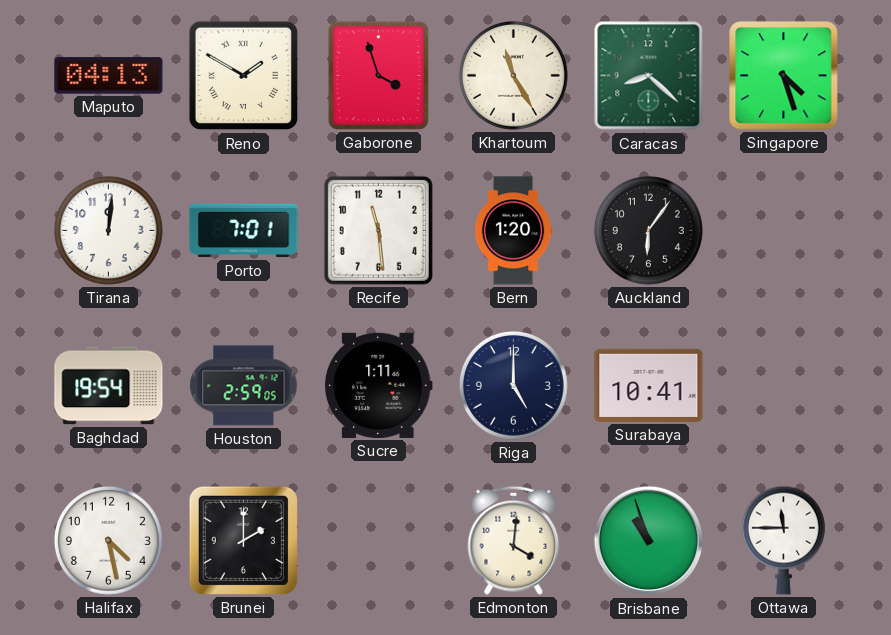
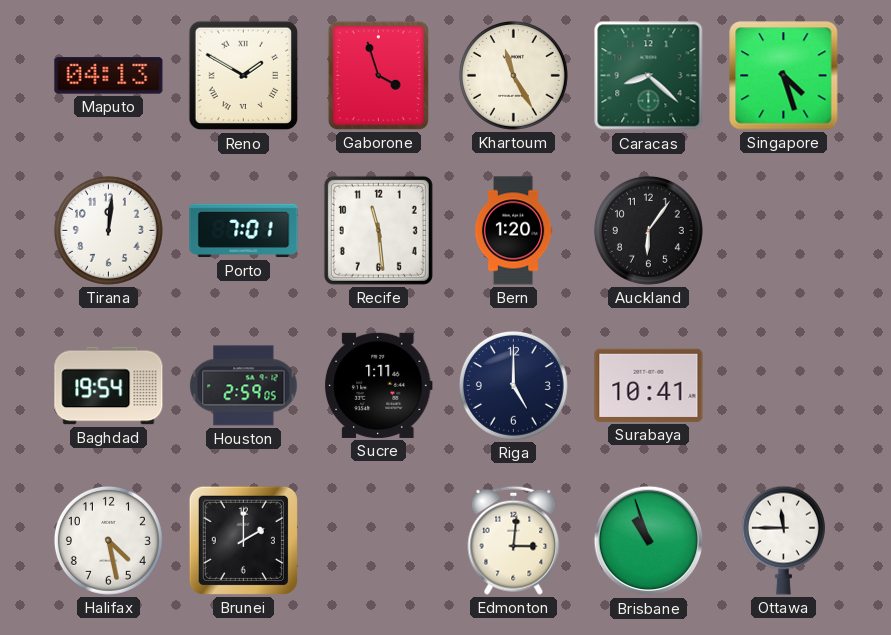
Edmonton: 4:01 -> 3:01 (514, 540)
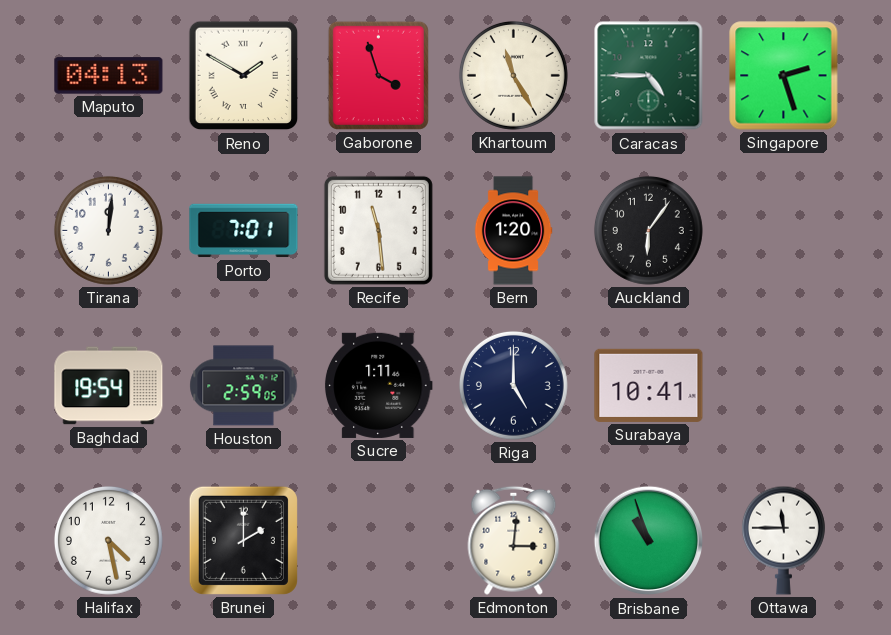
Caracas: 8:22 -> 4:45 (649, 76)
Singapore: 4:27 -> 2:27 (784, 76)
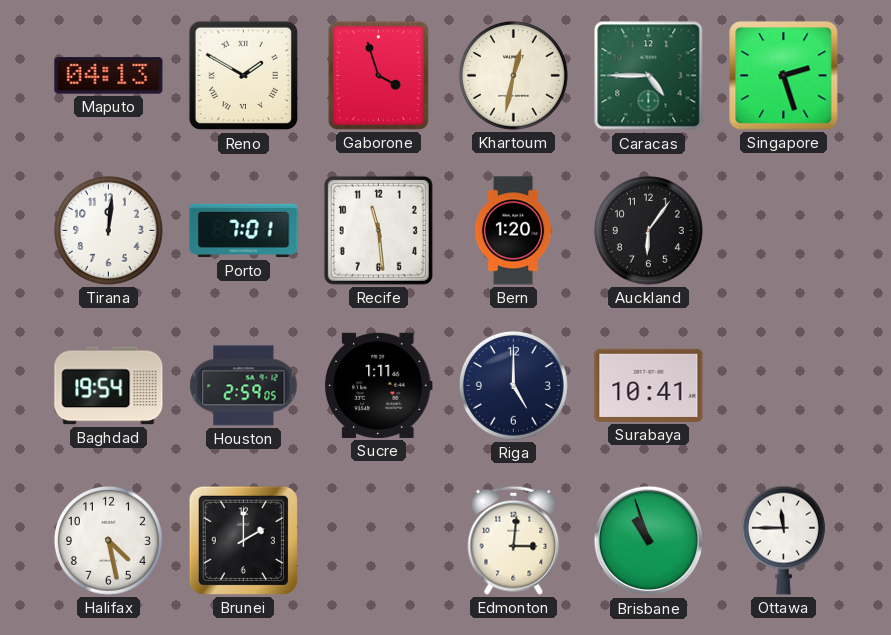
Khartoum: 11:25 -> 12:32 (513, 75)
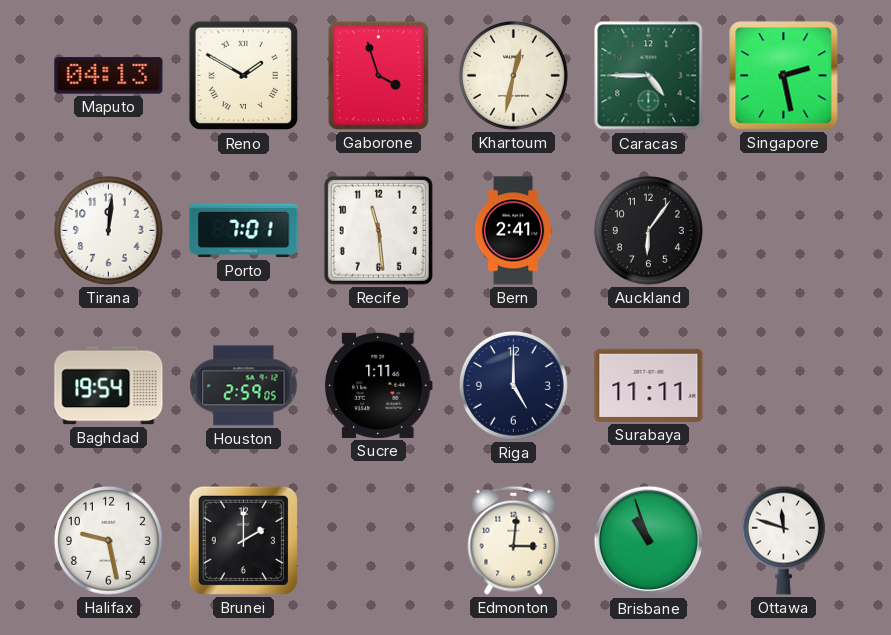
Singapore: 2:27 -> 2:28 (784, 76)
Bern: 1:20 -> 2:41 (513, 231)
Surabaya: 10:41 -> 11:11 (649, 385)
Halifax: 4:28 -> 9:28 (108, 540)
Ottawa: 11:45 -> 11:48 (783, 540)
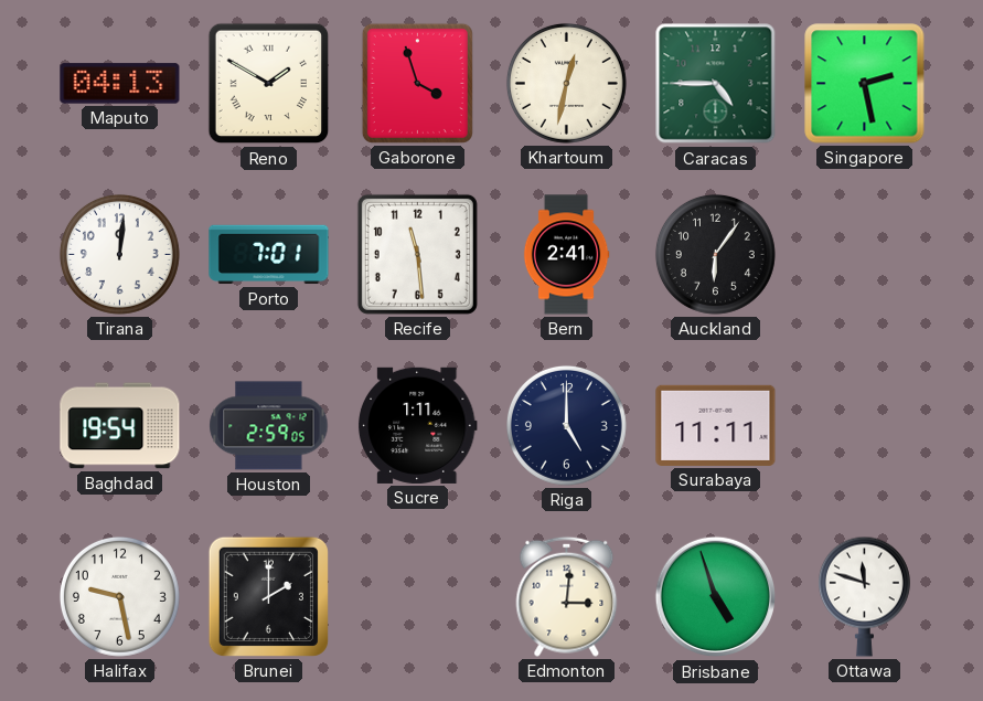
Brisbane: 10:57 -> 4:57 (716, 597)
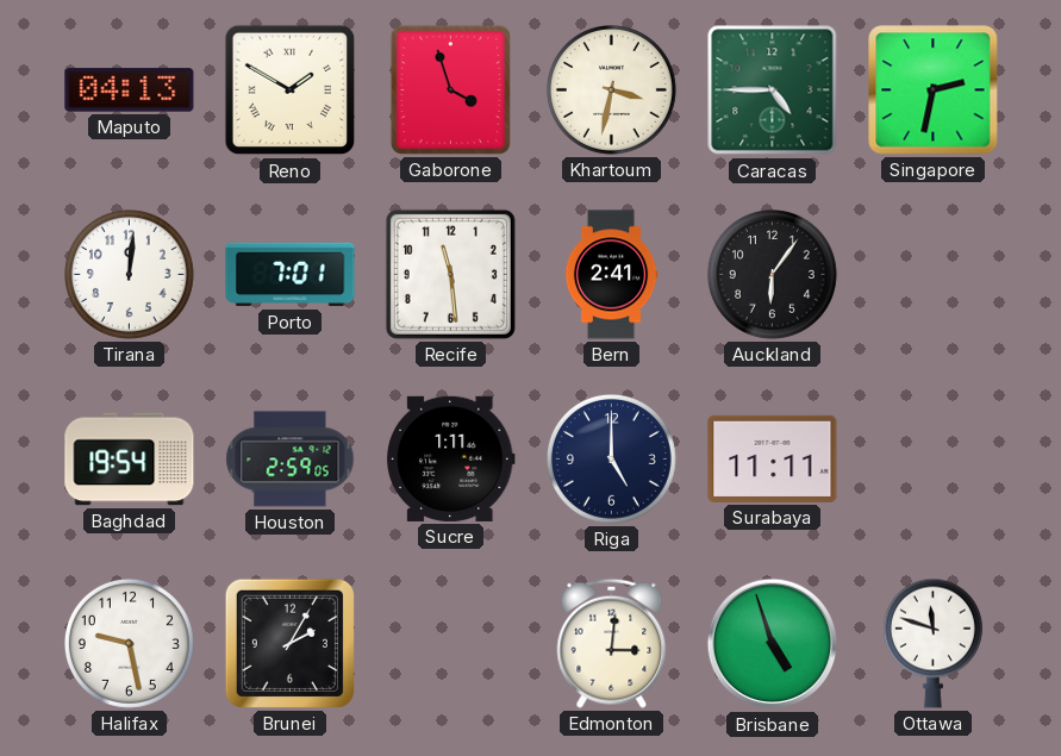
Khartoum: 12:32 -> 3:32 (611, 89)
Singapore: 2:28 -> 2:32 (934, 90)
Brunei: 2:00 -> 2:05 (289, 643)
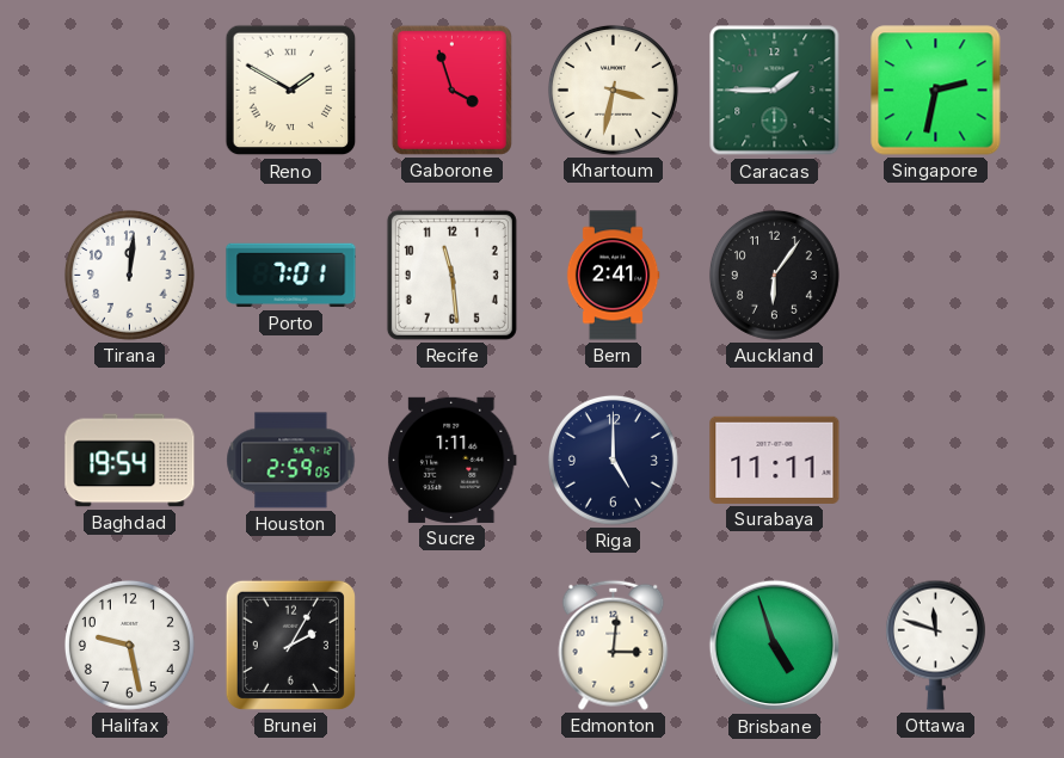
Maputo: 04:13 -> none (130, 90)
Caracas: 4:45 -> 1:45 (775, 91)
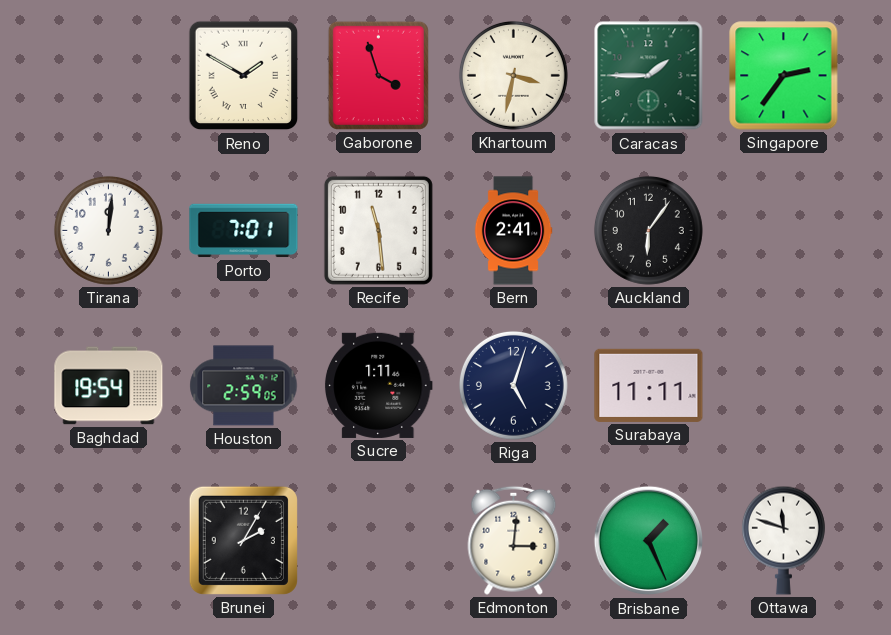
Singapore: 2:32 -> 2:36 (784, 76)
Riga: 5:00 -> 5:03 (513, 385)
Halifax: 9:28 -> none (129, 645)
Brisbane: 4:57 -> 1:26 (649, 541)
